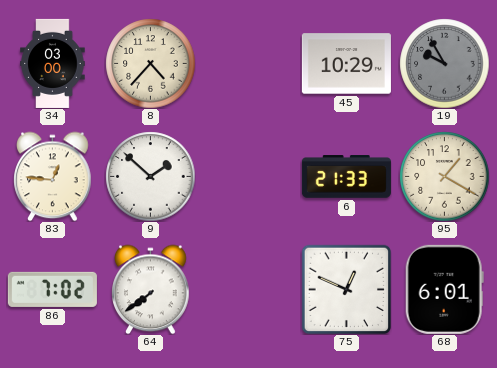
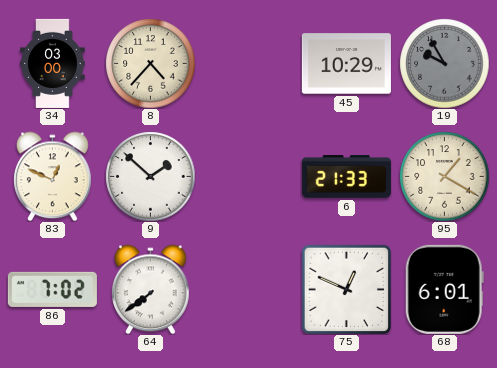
83: 12:46 -> 12:49 (53, 176)
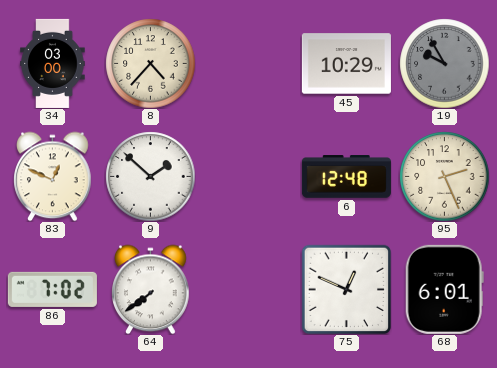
6: 21:33 -> 12:48 (346, 177)
95: 1:20 -> 2:26 (444, 176)
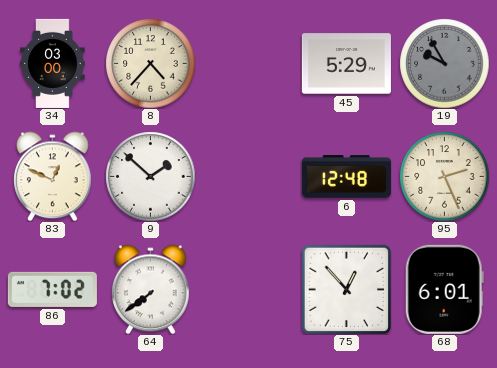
45: 10:29 -> 5:29 (346, 64)
75: 12:49 -> 12:53 (346, 289)
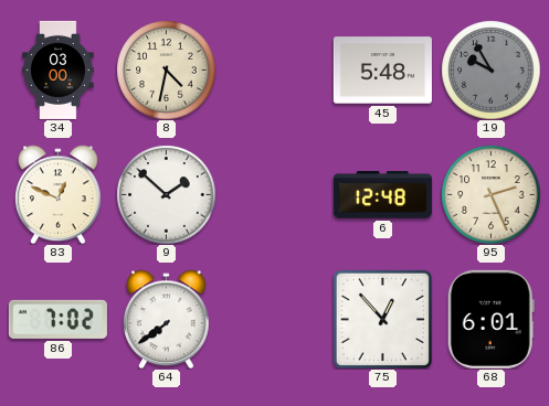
8: 4:37 -> 4:32 (166, 70)
45: 5:29 -> 5:48 (382, 71)
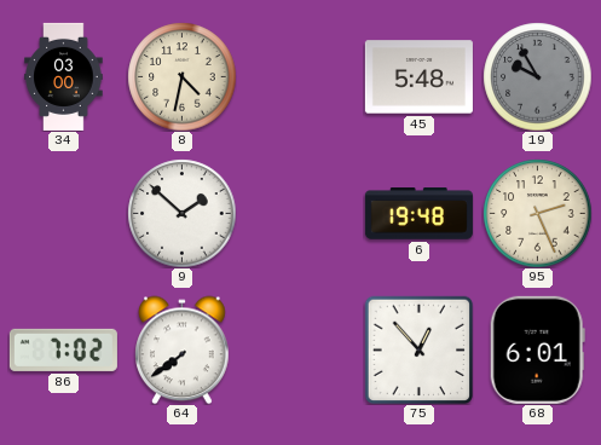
83: 12:49 -> none (59, 194)
6: 12:48 -> 19:48 (418, 214)
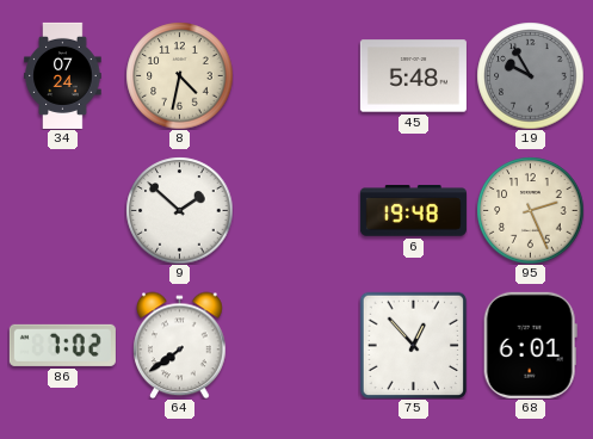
34: 03:00 -> 07:24 (63, 75)
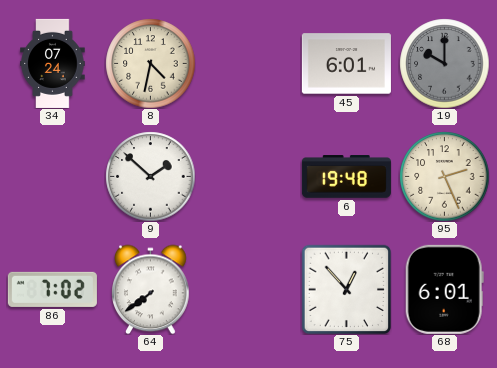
45: 5:48 -> 6:01 (346, 64)
19: 9:55 -> 10:00 (444, 63)
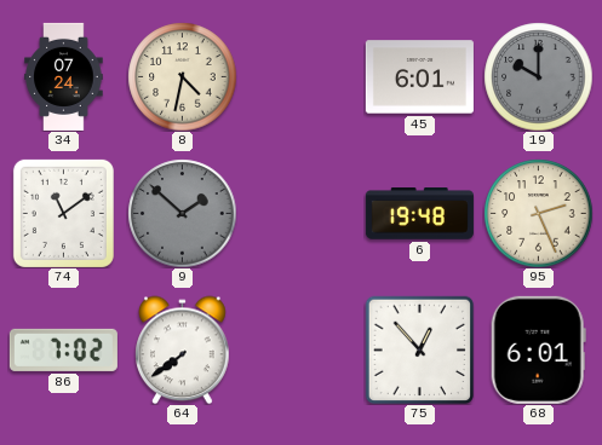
74: none -> 11:09 (63, 213)
9 dial: white -> grey (182, 213)
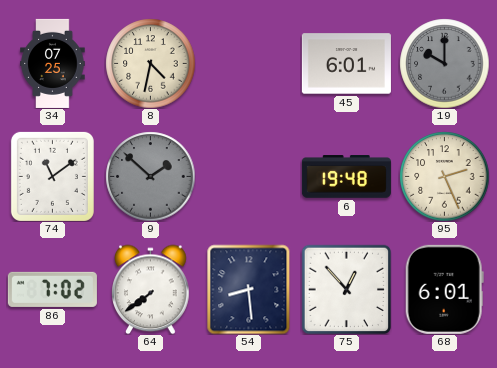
34: 07:24 -> 07:25 (53, 63)
54: none -> 8:29 (249, 289)
